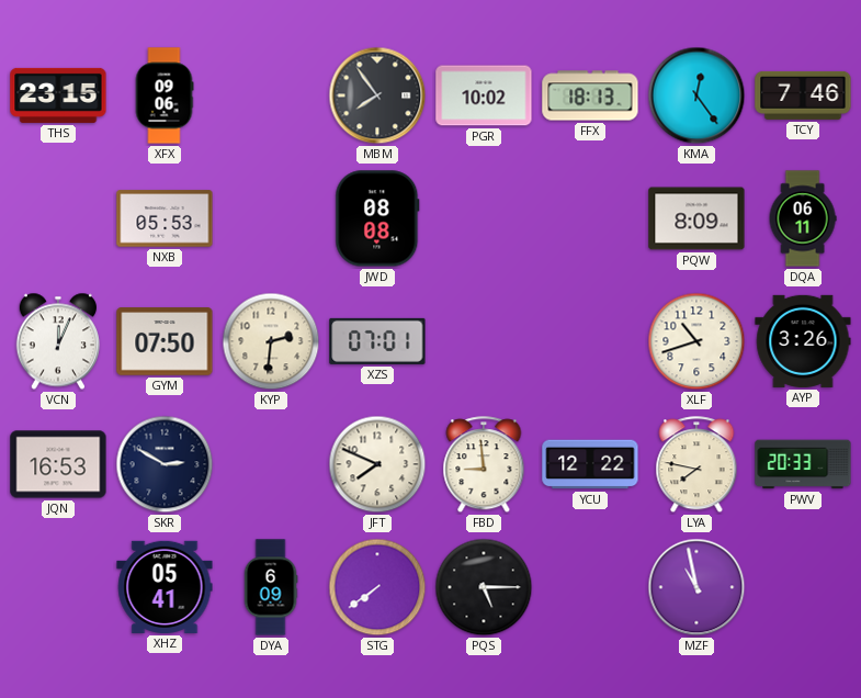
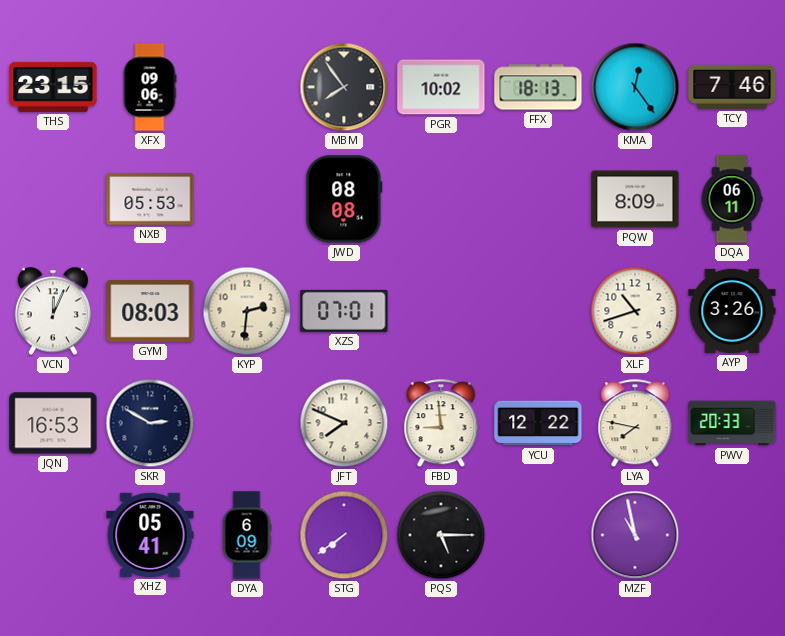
GYM: 07:50 -> 08:03 (150, 311)
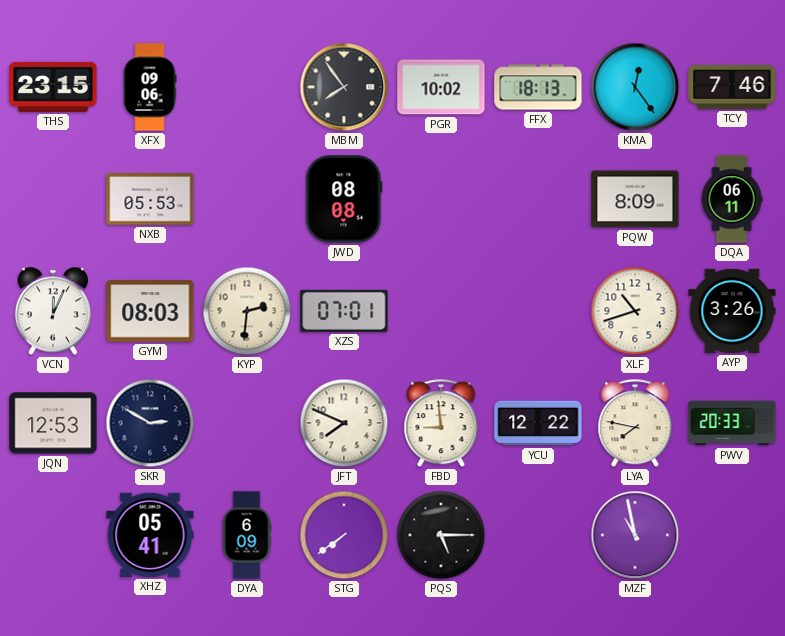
JQN: 16:53 -> 12:53 (53, 423)
